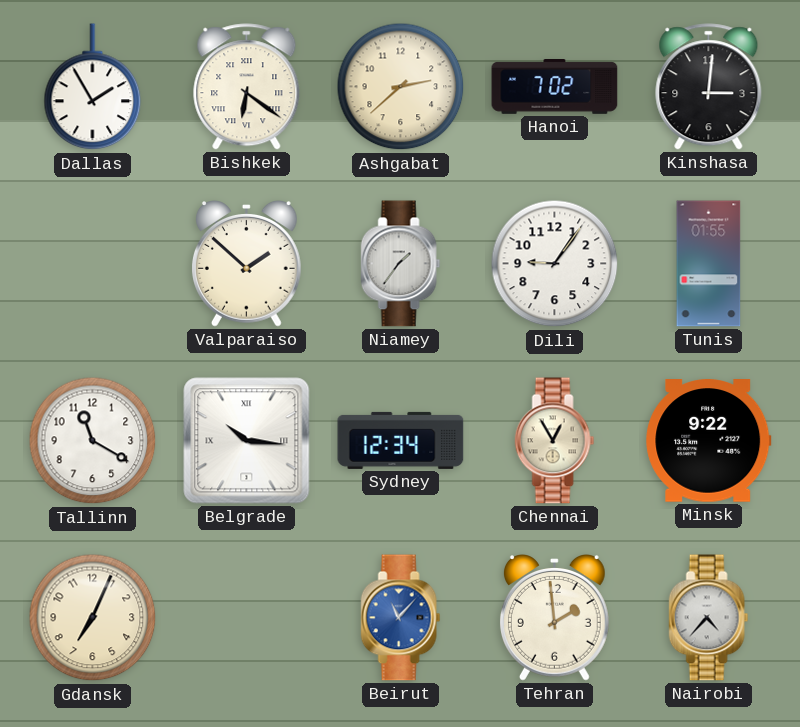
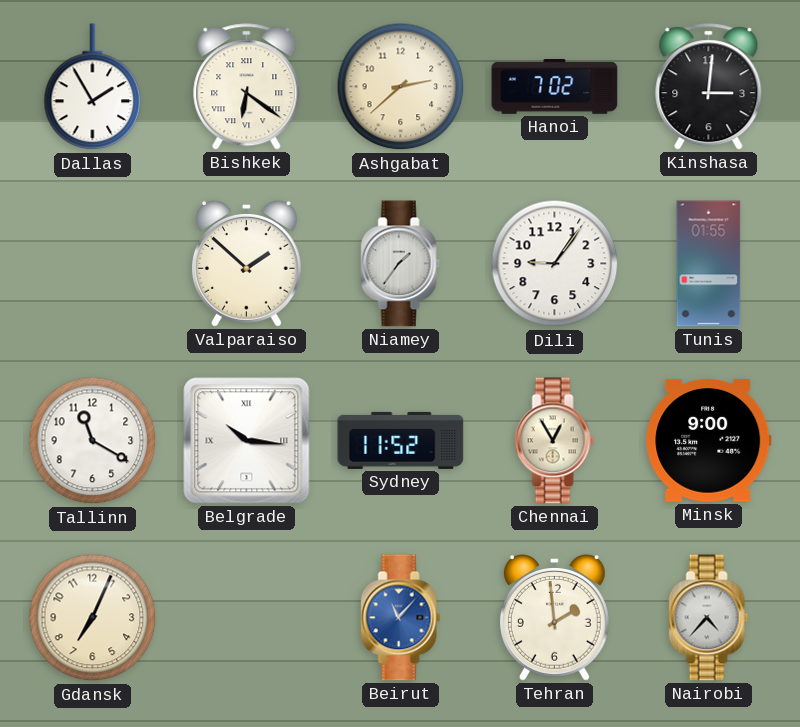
Sydney: 12:34 -> 11:52 (401, 440)
Minsk: 9:22 -> 9:00 (709, 441)
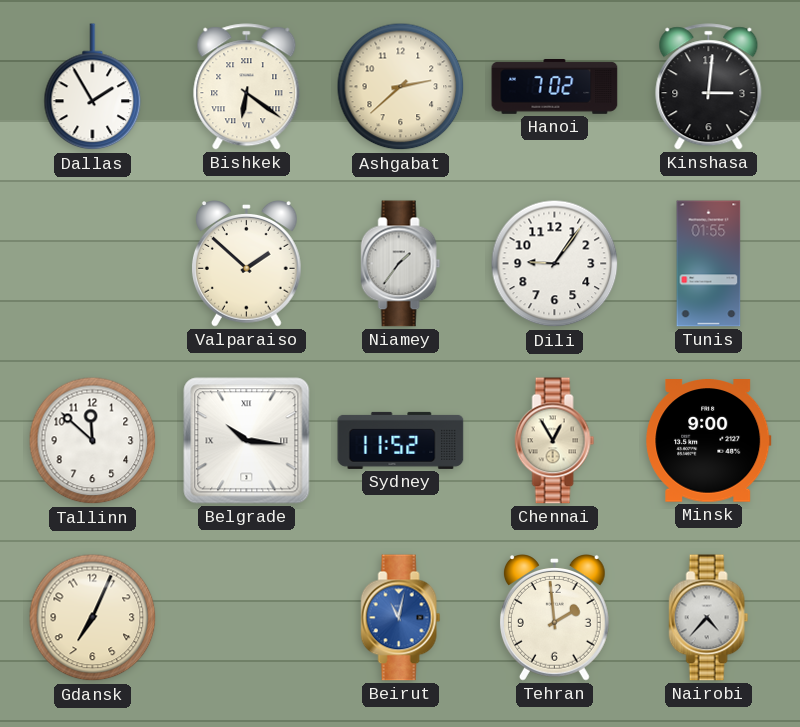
Tallinn: 11:20 -> 11:52 (93, 441)
Beirut: 11:07 -> 11:02 (401, 618)
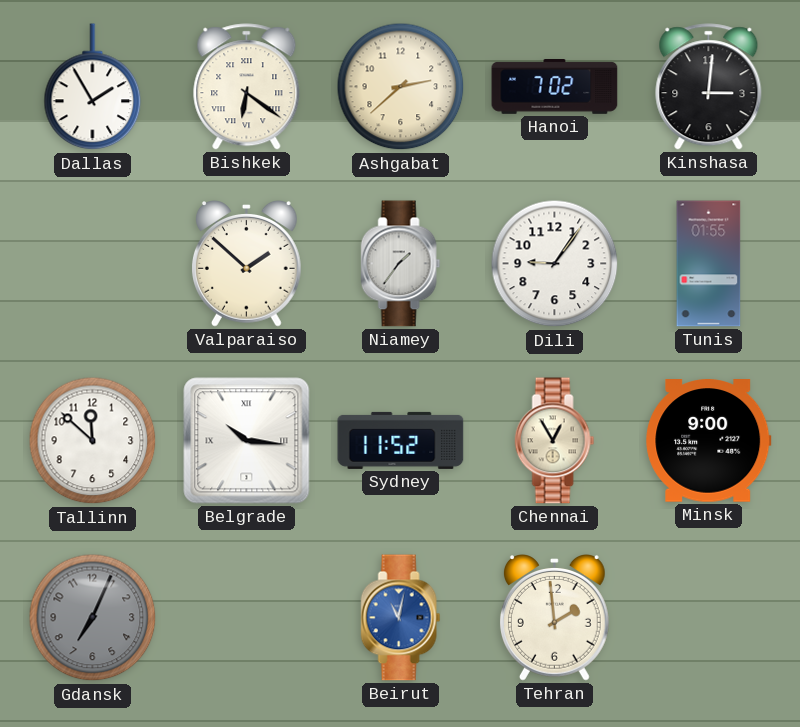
Gdansk dial: cream -> grey (93, 618)
Nairobi: 4:37 -> none (709, 618)
